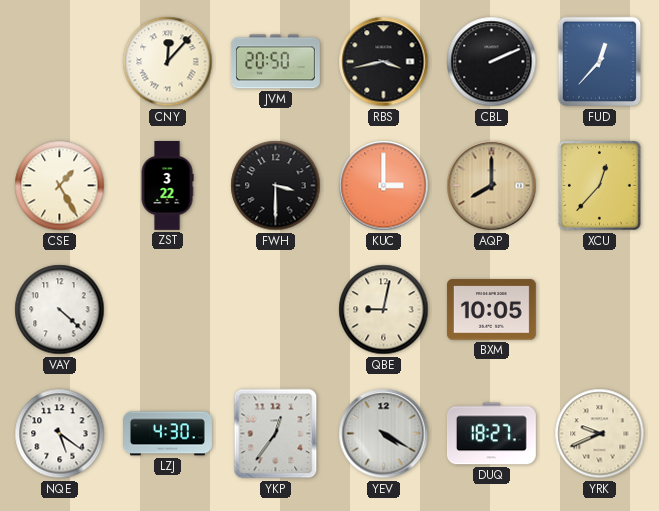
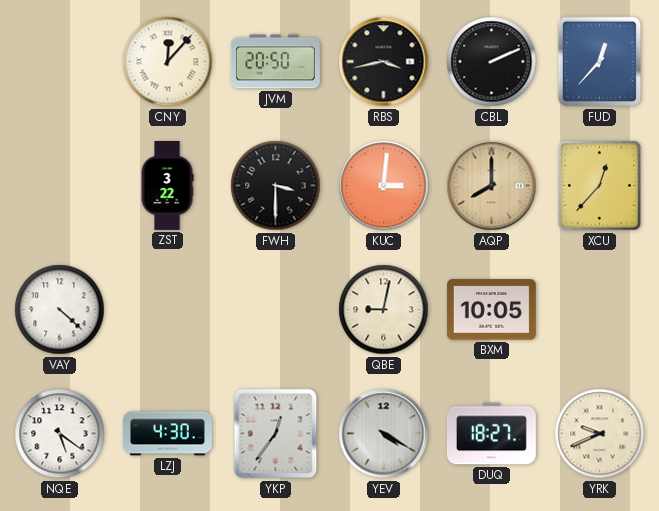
CSE: 1:25 -> none (60, 186)
KUC: 3:00 -> 3:01 (384, 186)
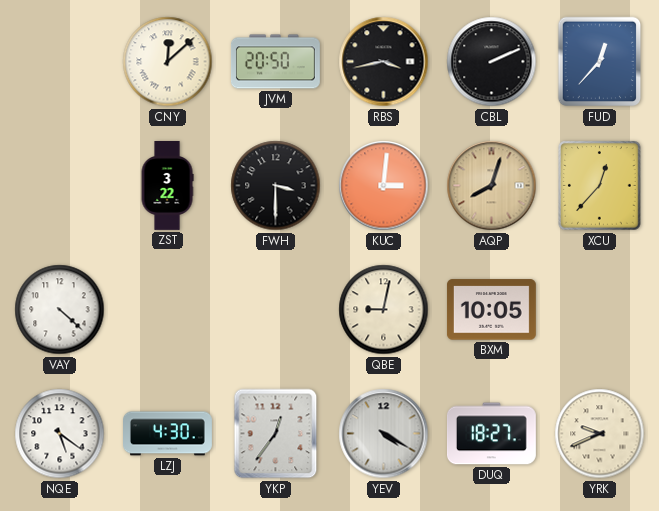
CNY: 12:07 -> 12:08 (168, 62)
AQP: 8:00 -> 8:03 (492, 186)
